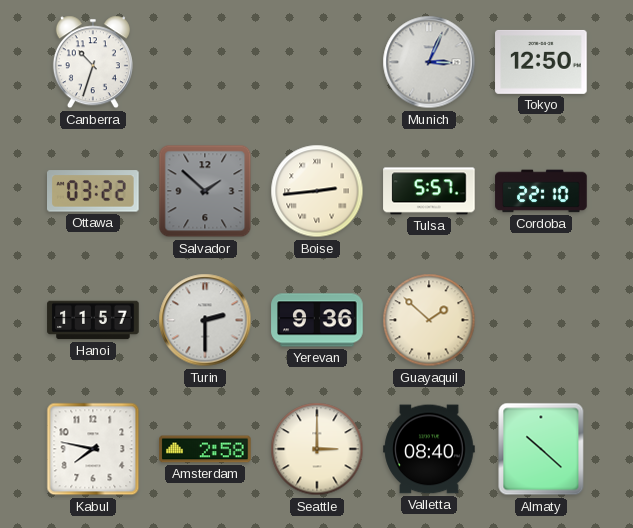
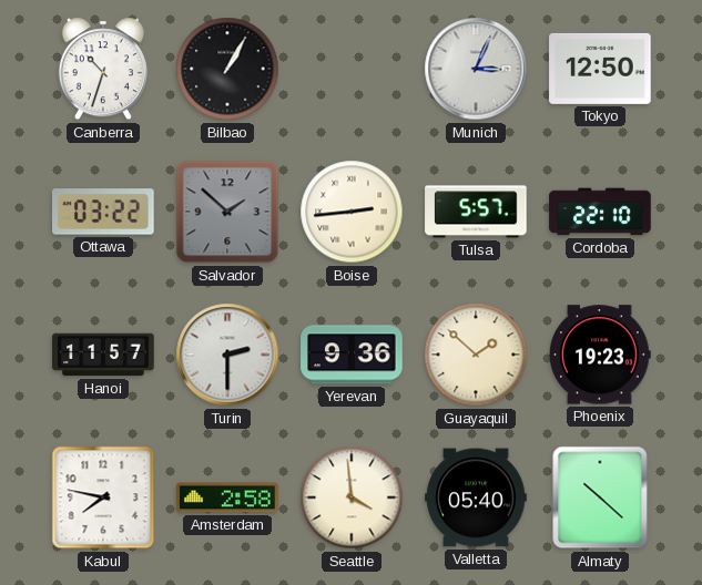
Bilbao: none -> 1:05 (227, 69)
Phoenix: none -> 19:23 (600, 355)
Seattle: 3:00 -> 3:59 (352, 497)
Valletta: 08:40 -> 05:40 (476, 497)
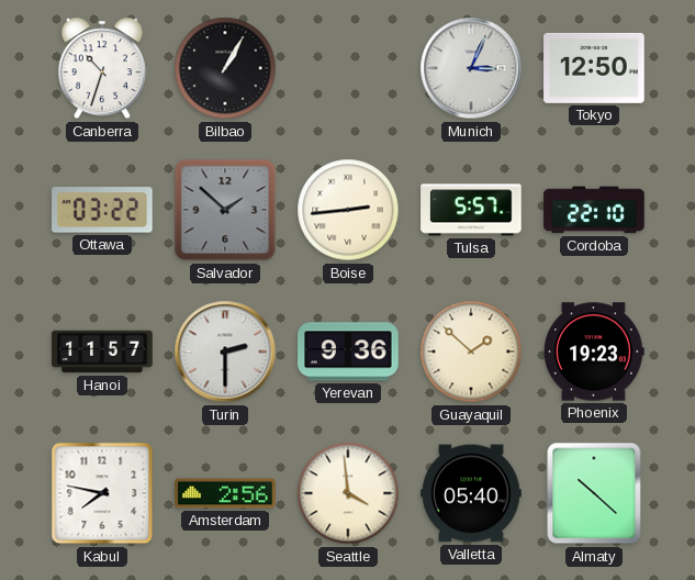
Amsterdam: 2:58 -> 2:56 (225, 493)
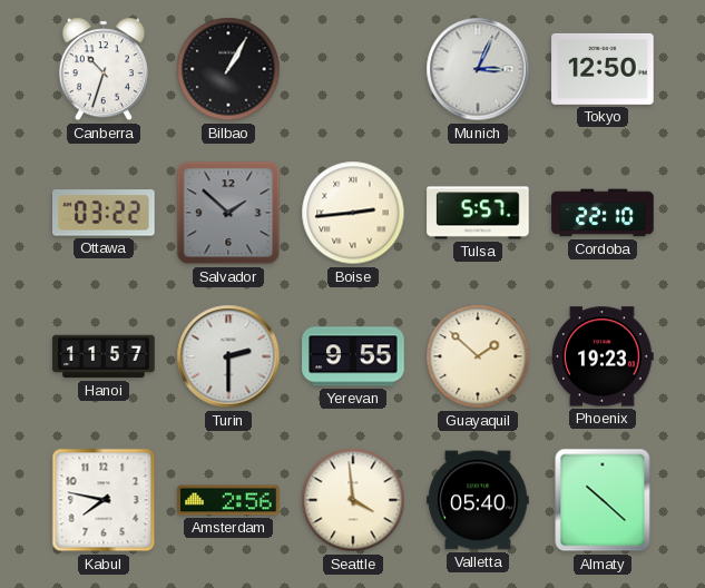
Yerevan: 9:36 -> 9:55 (353, 356)
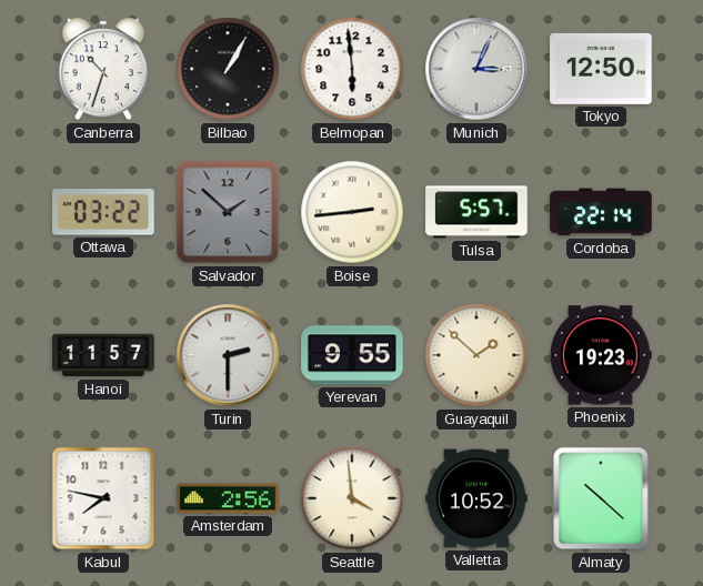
Belmopan: none -> 5:59 (352, 69)
Cordoba: 22:10 -> 22:14 (601, 212)
Valletta: 05:40 -> 10:52 (476, 498)
